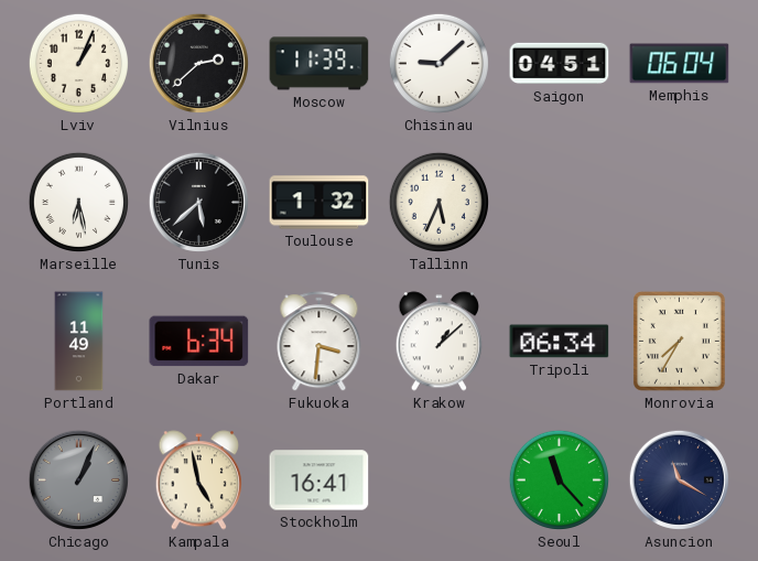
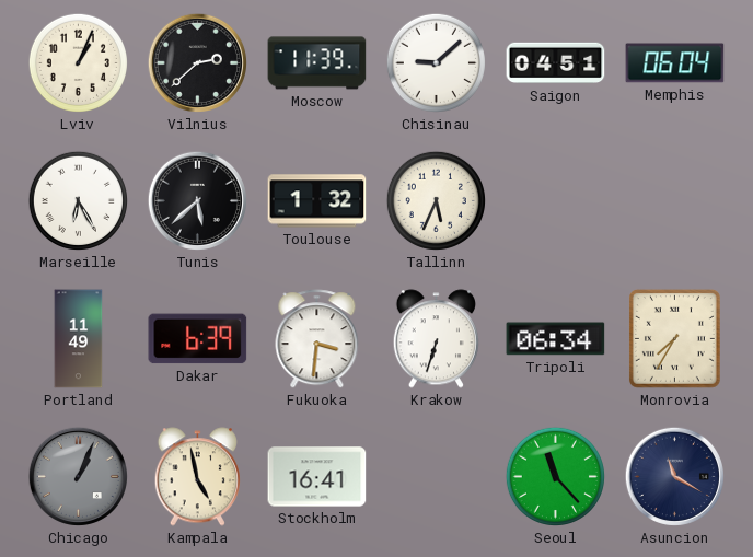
Marseille: 6:28 -> 6:25 (78, 200)
Dakar: 6:34 -> 6:39 (198, 339)
Krakow: 1:08 -> 6:33 (436, 339)
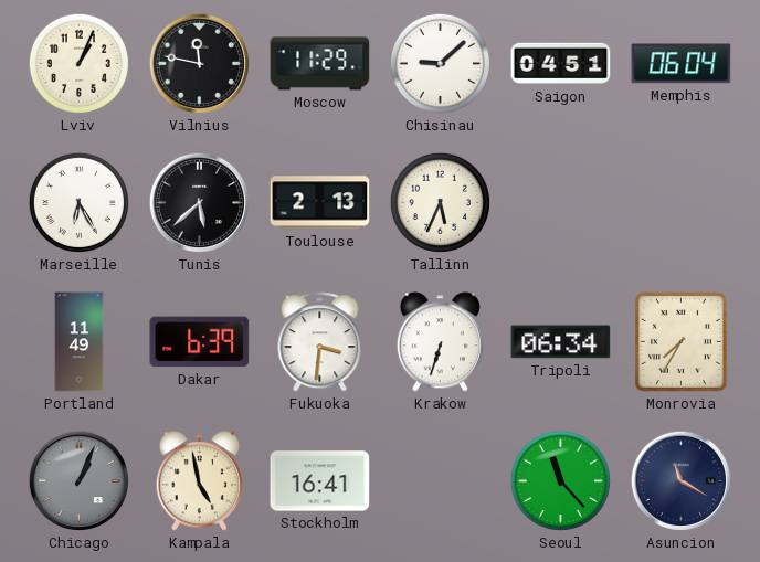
Vilnius: 2:38 -> 11:47 (199, 63)
Moscow: 11:39 -> 11:29 (320, 64)
Toulouse: 1:32 -> 2:13 (320, 203)
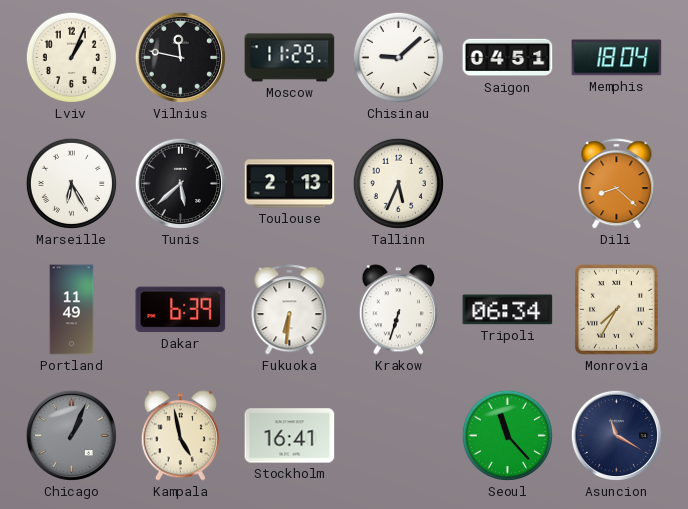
Memphis: 06:04 -> 18:04 (617, 58)
Dili: none -> 8:22 (617, 184)
Fukuoka: 3:31 -> 6:31 (290, 310)
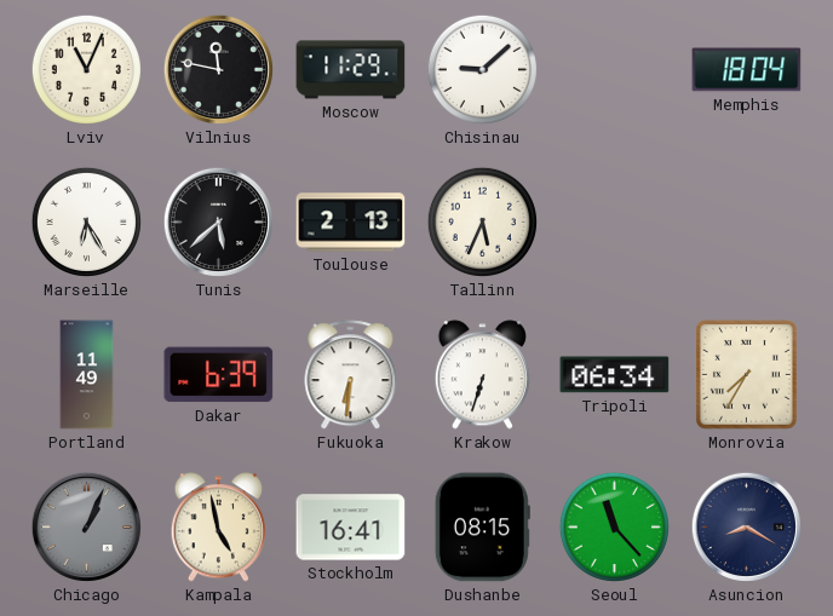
Lviv: 1:04 -> 11:04 (86, 69)
Saigon: 04:51 -> none (508, 58)
Dili: 8:22 -> none (617, 184)
Dushanbe: none -> 08:15 (482, 528)
Asuncion: 11:20 -> 8:20 (746, 526)
